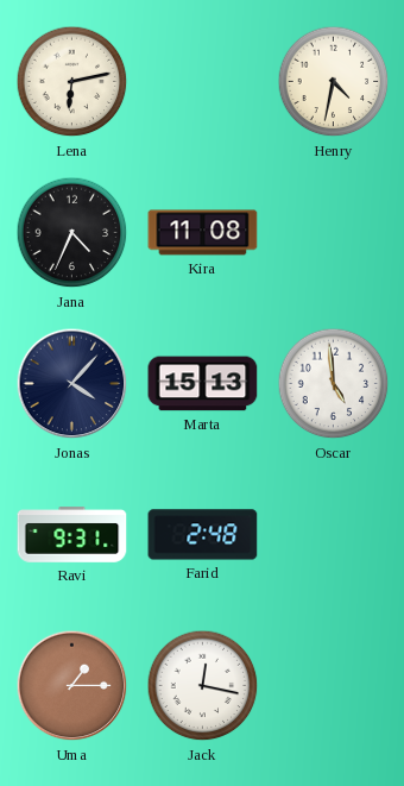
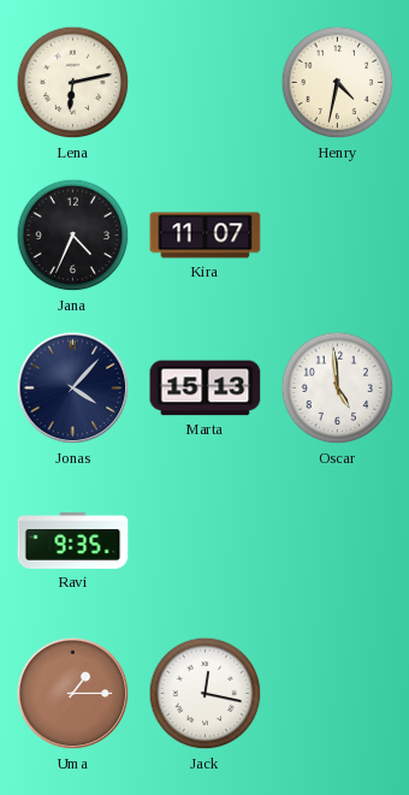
Kira: 11:08 -> 11:07 (206, 236)
Ravi: 9:31 -> 9:35 (73, 541)
Farid: 2:48 -> none (203, 535)
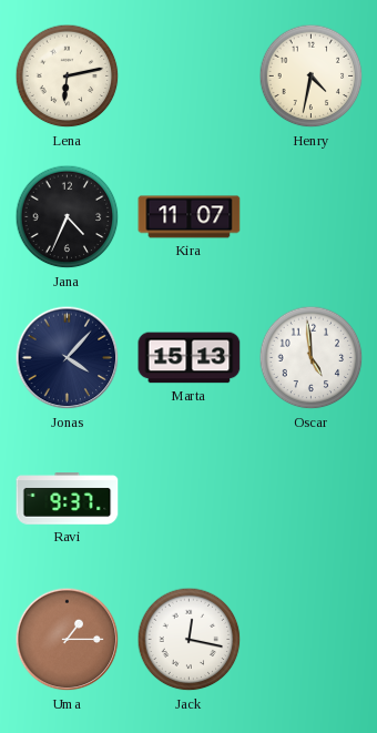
Ravi: 9:35 -> 9:37 (68, 499)
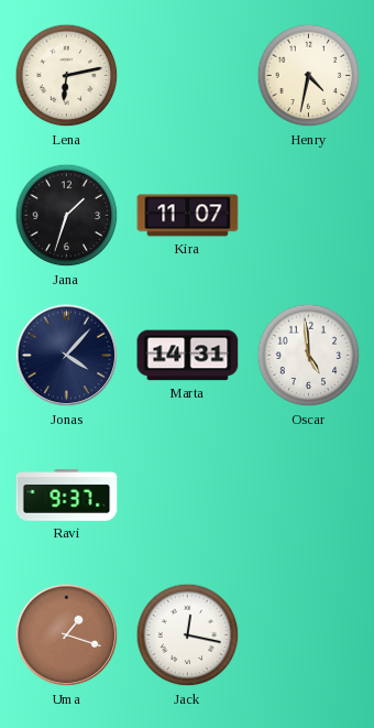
Jana: 4:34 -> 1:33 (67, 216)
Marta: 15:13 -> 14:31 (188, 356)
Uma: 1:15 -> 1:18 (67, 635)
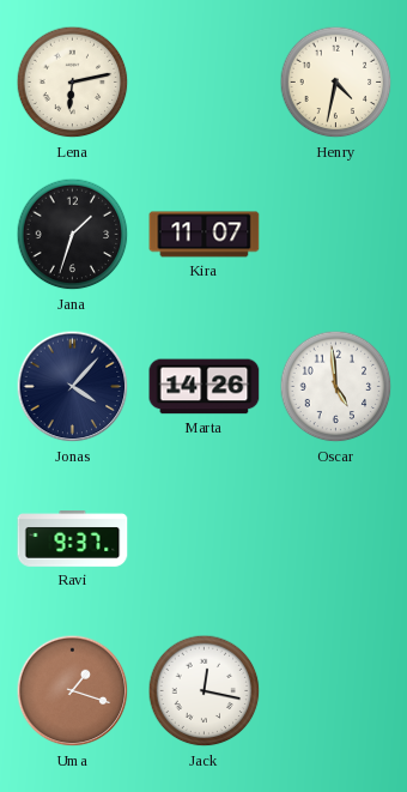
Marta: 14:31 -> 14:26 (205, 387)
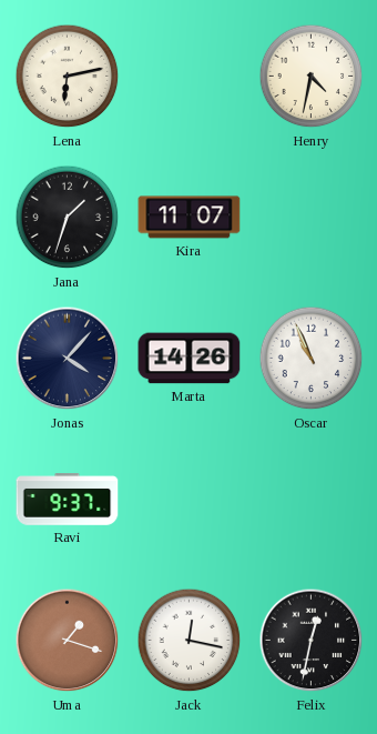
Oscar: 4:59 -> 10:56 (312, 359)
Felix: none -> 12:32 (312, 641)
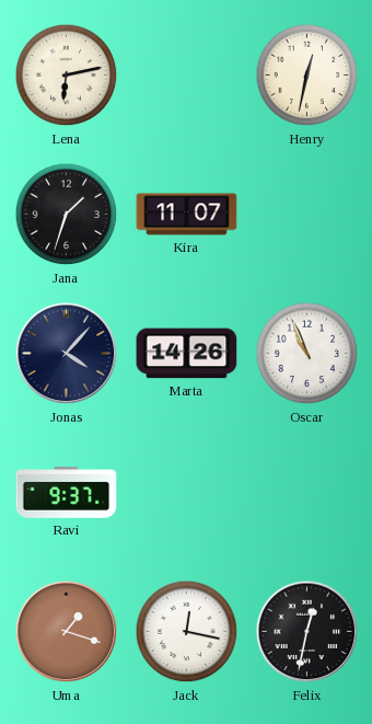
Henry: 4:32 -> 12:32 (307, 76)
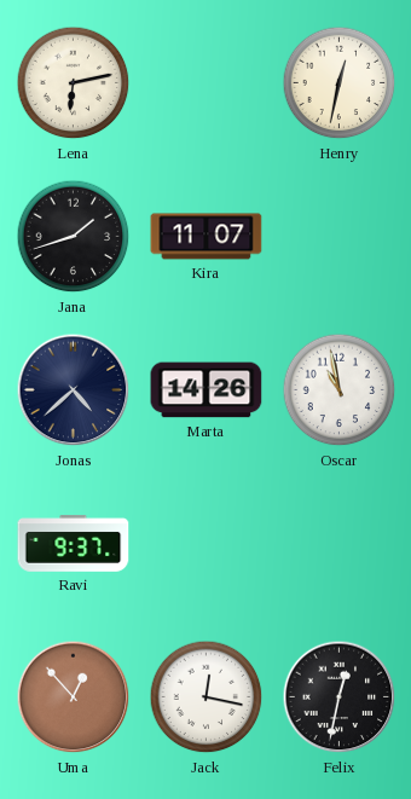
Jana: 1:33 -> 1:42 (74, 237)
Jonas: 4:07 -> 4:38 (74, 390)
Oscar: 10:56 -> 10:58 (340, 390)
Uma: 1:18 -> 12:53 (74, 697)
